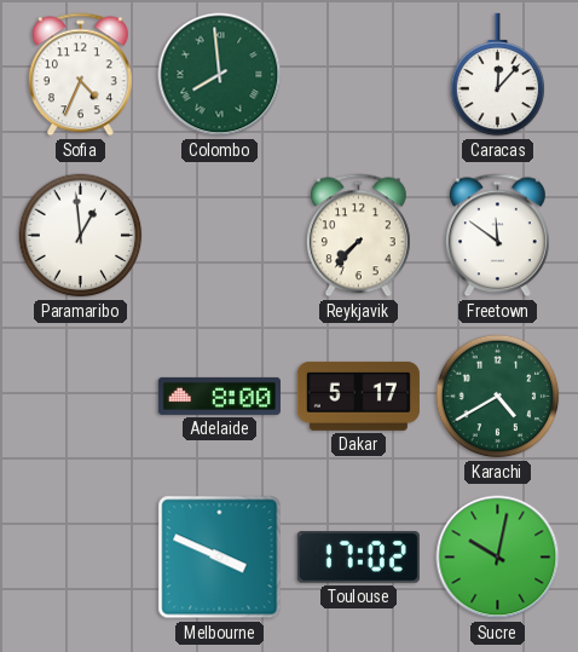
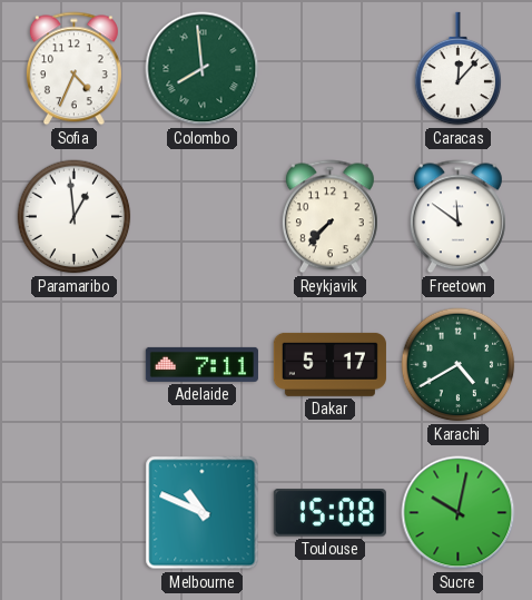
Adelaide: 8:00 -> 7:11 (201, 364)
Melbourne: 3:49 -> 10:49 (203, 513)
Toulouse: 17:02 -> 15:08 (329, 513)
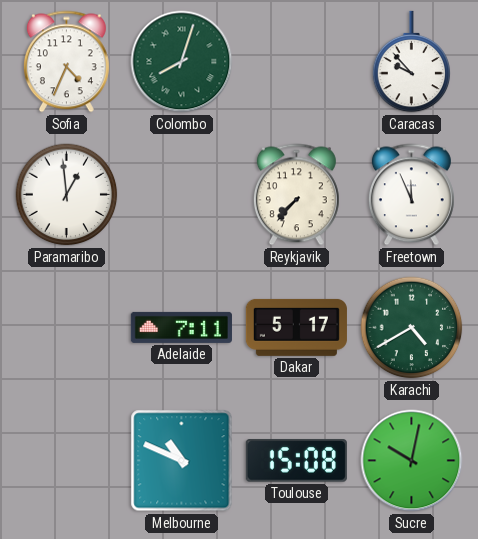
Colombo: 7:59 -> 8:03 (182, 62)
Caracas: 12:07 -> 9:53 (412, 62)
Freetown: 11:51 -> 11:56 (411, 195)
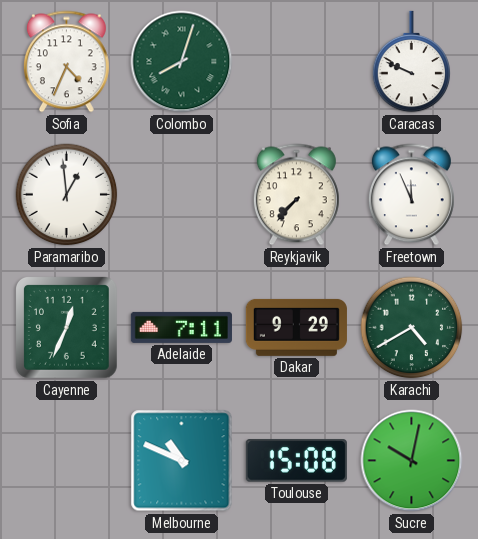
Caracas: 9:53 -> 9:49 (412, 62)
Cayenne: none -> 12:34 (66, 327)
Dakar: 5:17 -> 9:29 (296, 327)
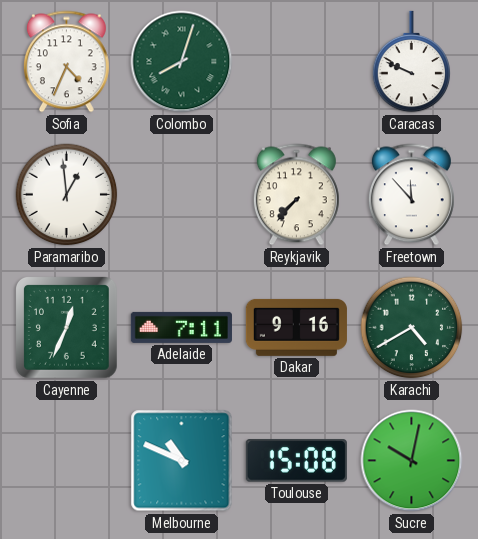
Freetown: 11:56 -> 11:53 (411, 195)
Dakar: 9:29 -> 9:16 (296, 327)
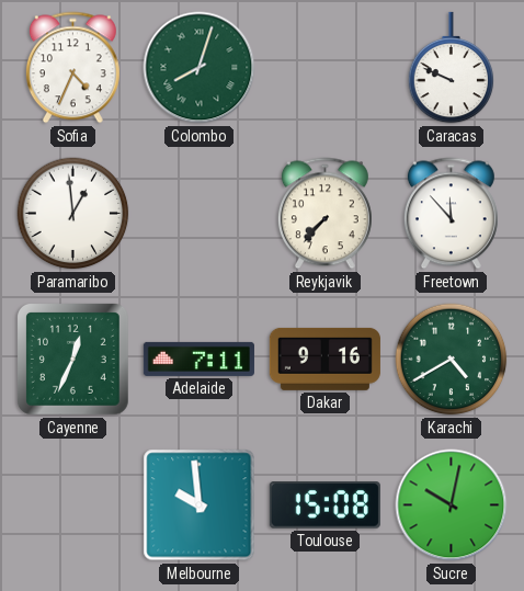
Melbourne: 10:49 -> 9:59 (200, 505)
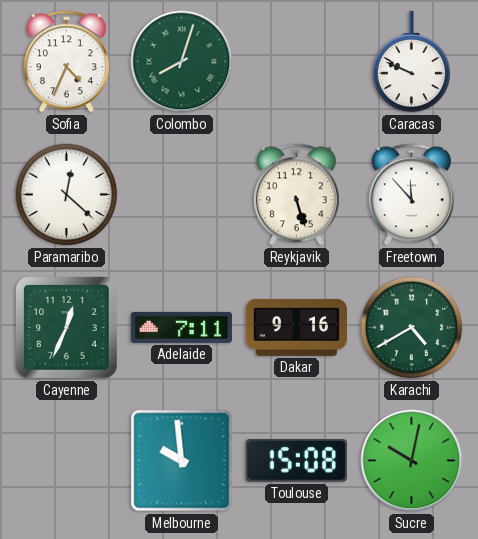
Paramaribo: 12:59 -> 12:22 (67, 195)
Reykjavik: 7:37 -> 5:27 (296, 195)
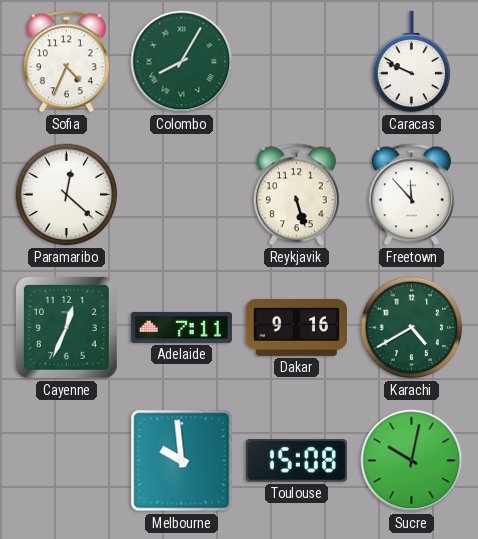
Colombo: 8:03 -> 8:05 (182, 62)
